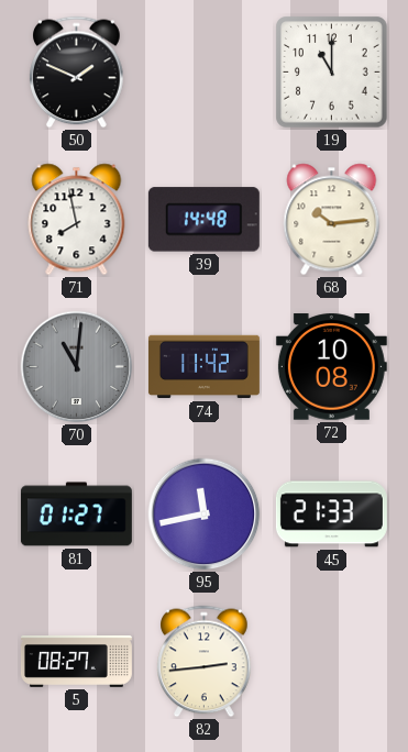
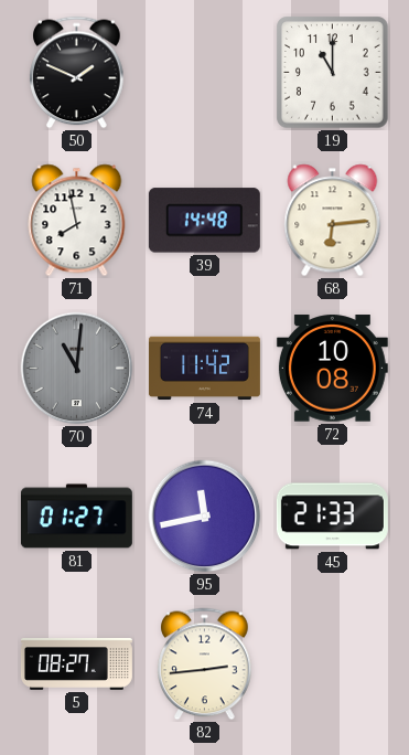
68: 10:14 -> 6:14 (333, 221)
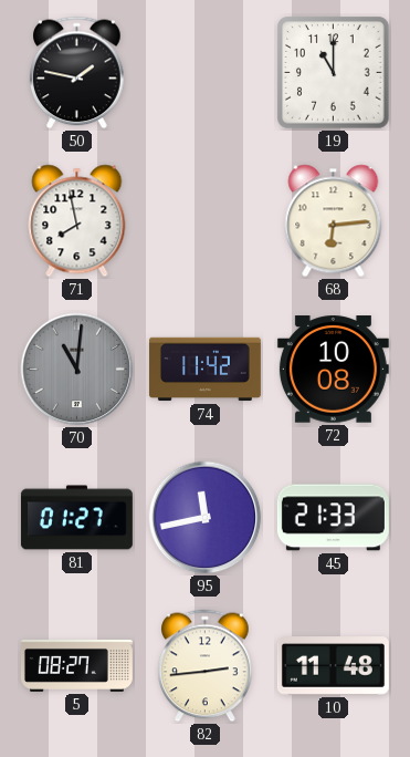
50: 1:49 -> 1:47 (77, 73)
39: 14:48 -> none (204, 221)
10: none -> 11:48 (333, 666)
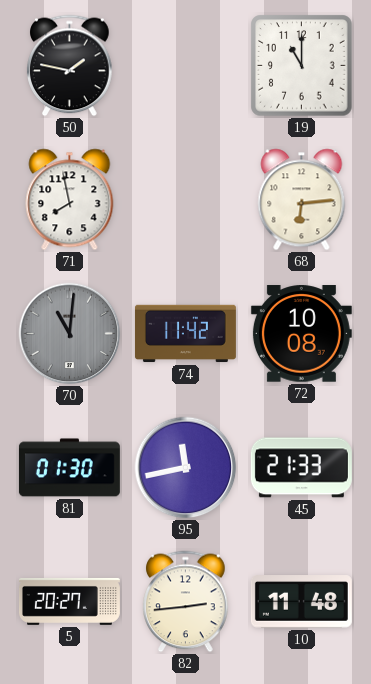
81: 01:27 -> 01:30 (69, 468)
5: 08:27 -> 20:27 (69, 601)
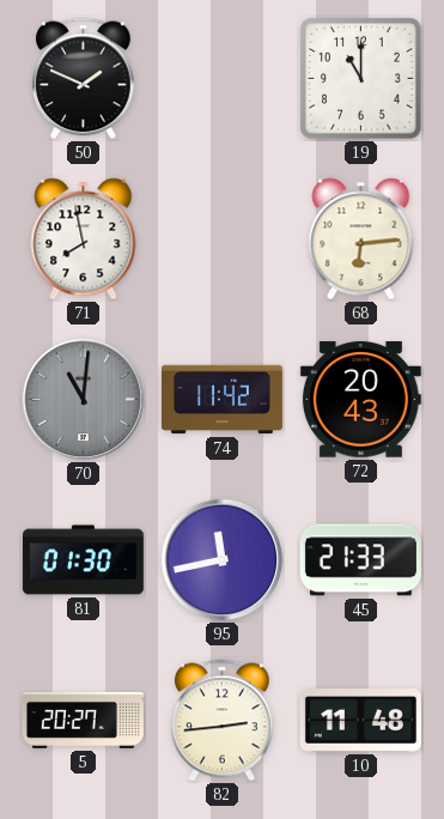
50: 1:47 -> 1:49 (84, 79)
72: 10:08 -> 20:43 (360, 400)
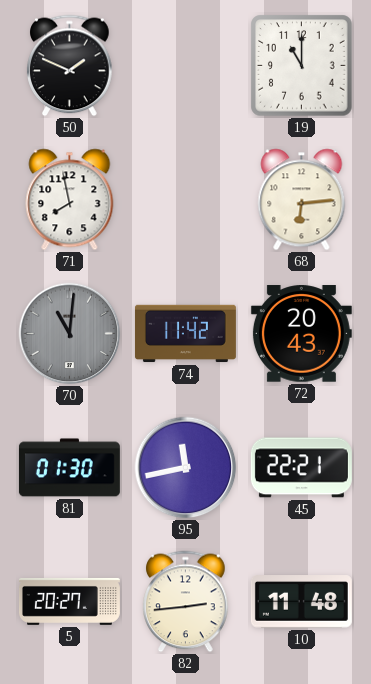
45: 21:33 -> 22:21 (301, 468)
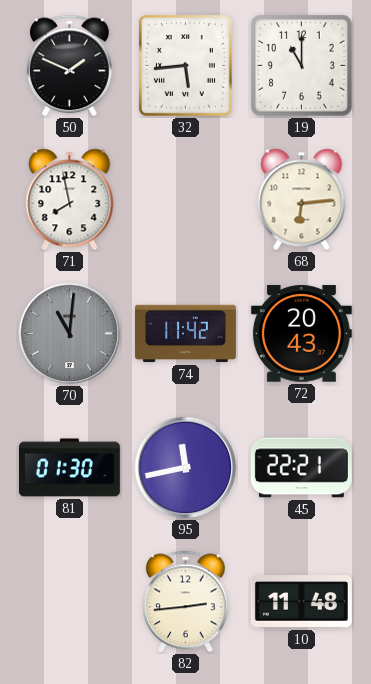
32: none -> 5:44 (185, 65)
5: 20:27 -> none (69, 601)
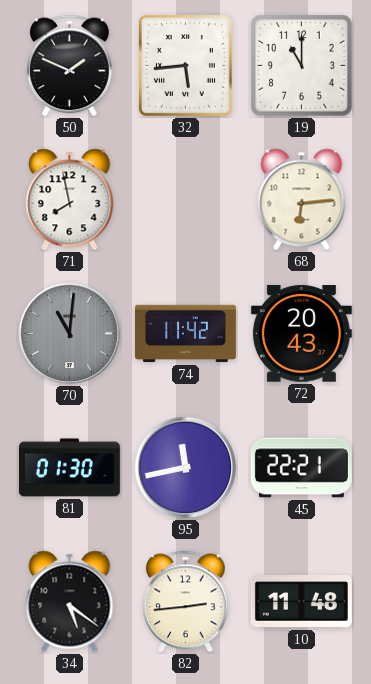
34: none -> 5:21 (70, 602)
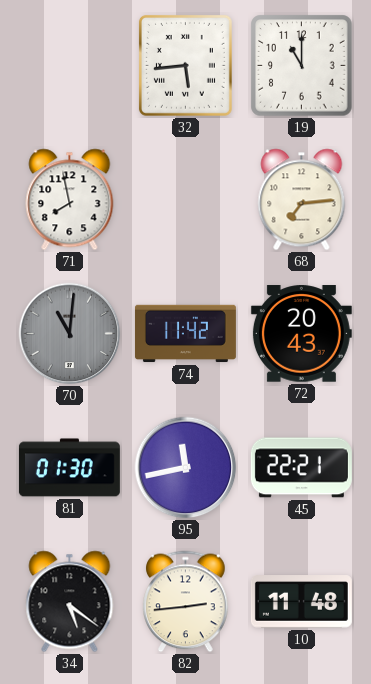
50: 1:49 -> none (70, 66)
68: 6:14 -> 7:14 (302, 200)
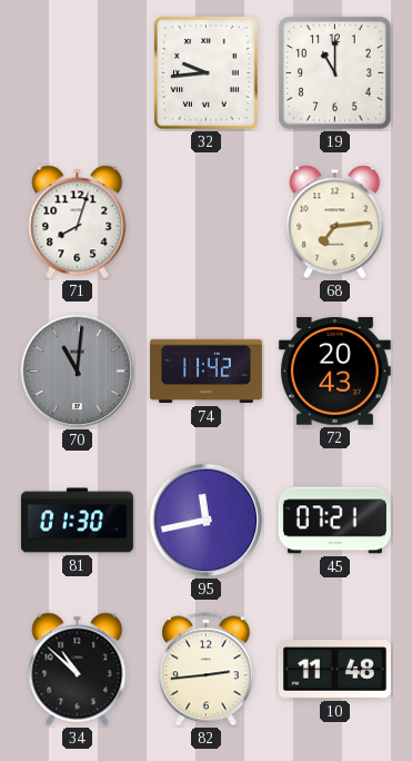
32: 5:44 -> 9:44 (205, 72)
71: 7:58 -> 8:03 (78, 223)
45: 22:21 -> 07:21 (334, 521)
34: 5:21 -> 10:52 (78, 670)
